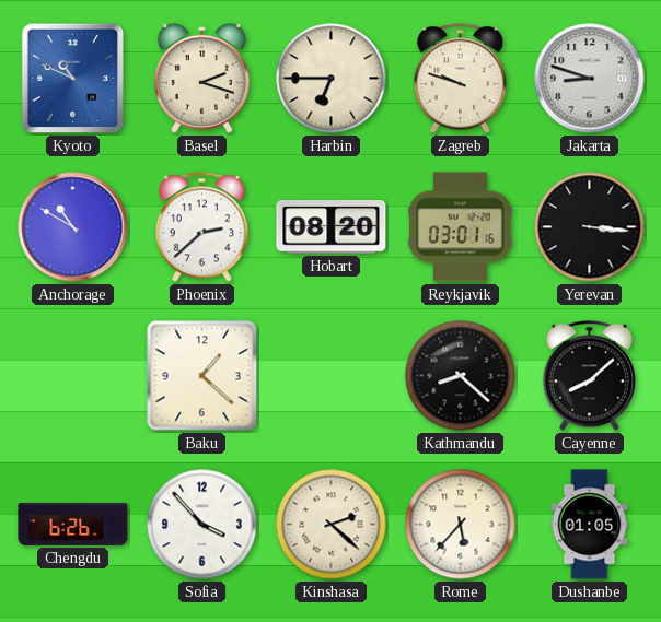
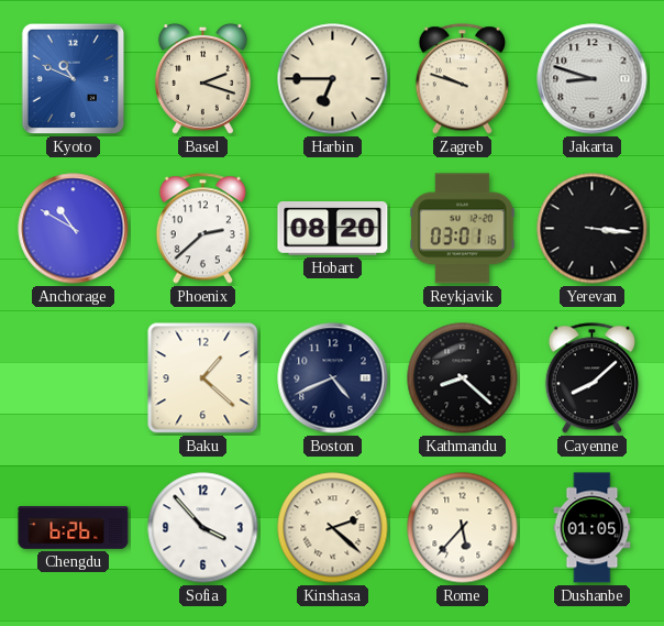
Boston: none -> 4:41 (333, 378)
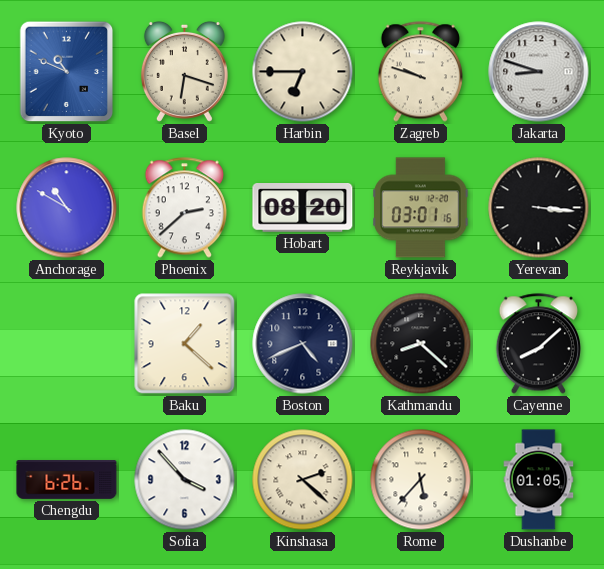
Basel: 2:18 -> 6:18 (184, 71)
